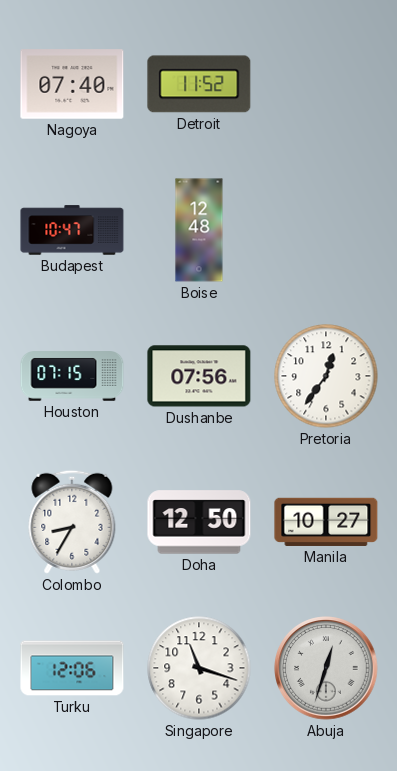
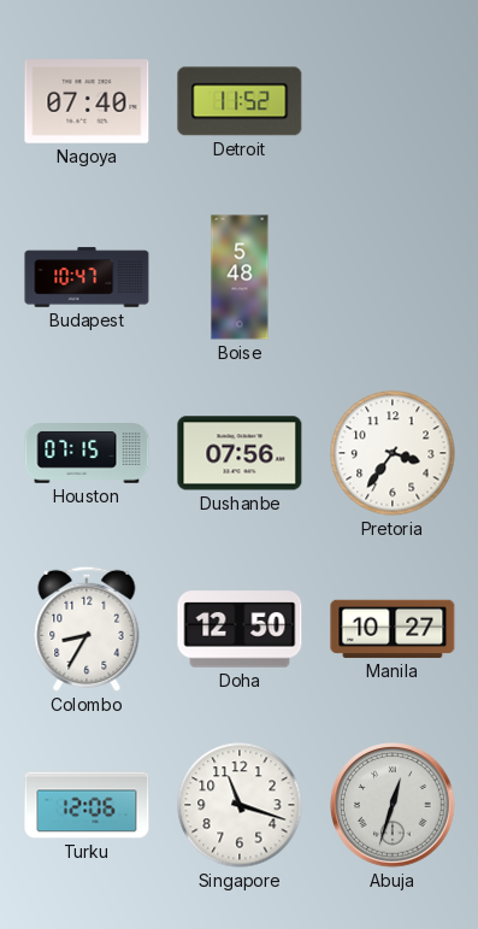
Boise: 12:48 -> 5:48 (240, 277)
Pretoria: 12:36 -> 3:36 (393, 453)
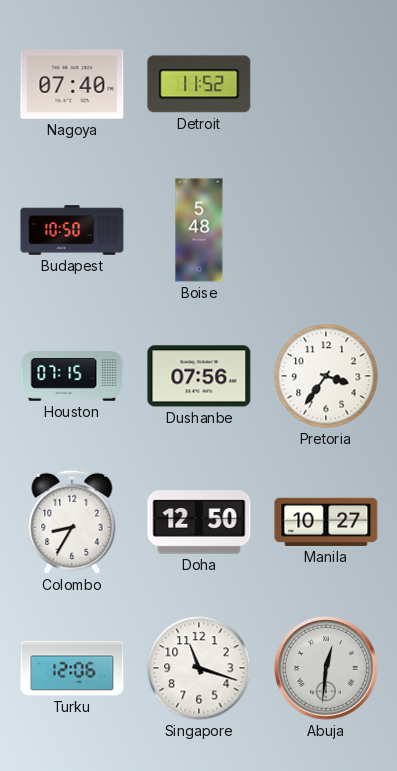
Budapest: 10:47 -> 10:50 (72, 230)
Abuja: 12:33 -> 12:31 (326, 668)
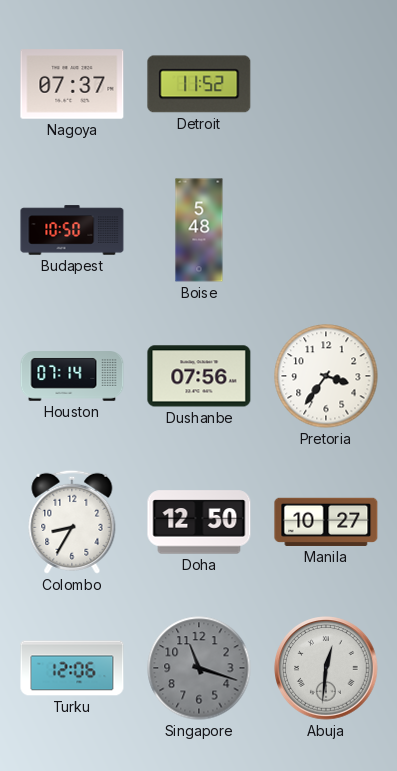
Nagoya: 07:40 -> 07:37 (72, 84)
Houston: 07:15 -> 07:14 (72, 376)
Singapore dial: white -> grey (199, 668)
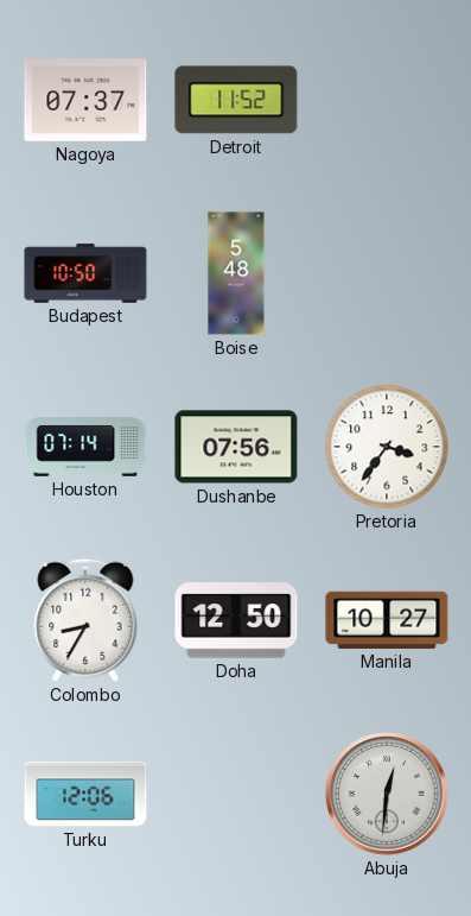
Singapore: 11:18 -> none (199, 668)
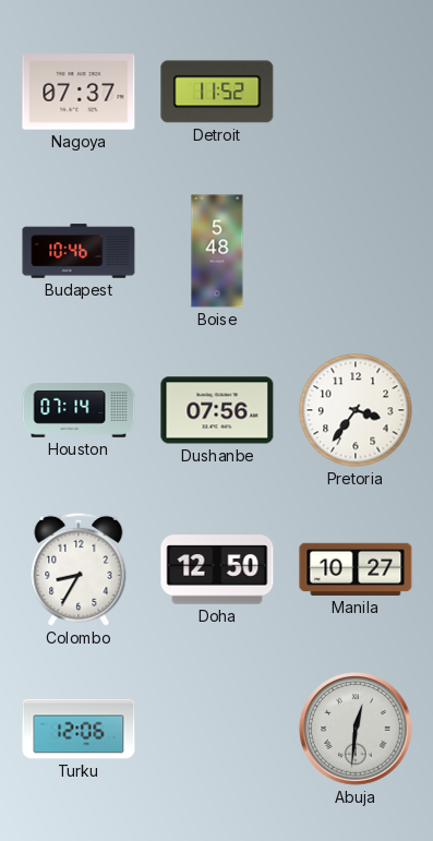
Budapest: 10:50 -> 10:46 (79, 251)
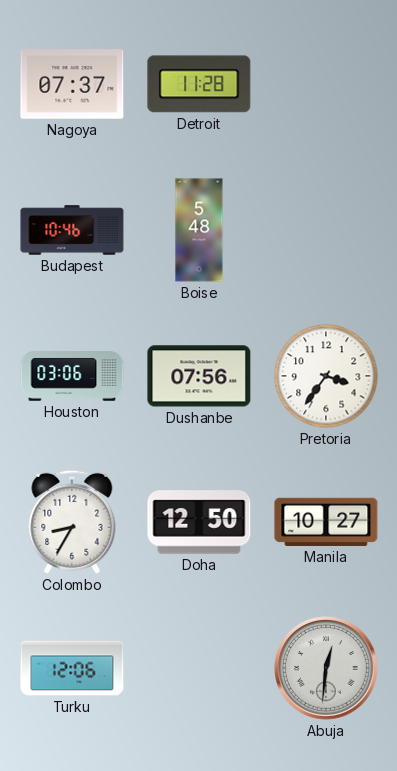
Detroit: 11:52 -> 11:28 (199, 84)
Houston: 07:14 -> 03:06 (72, 376)
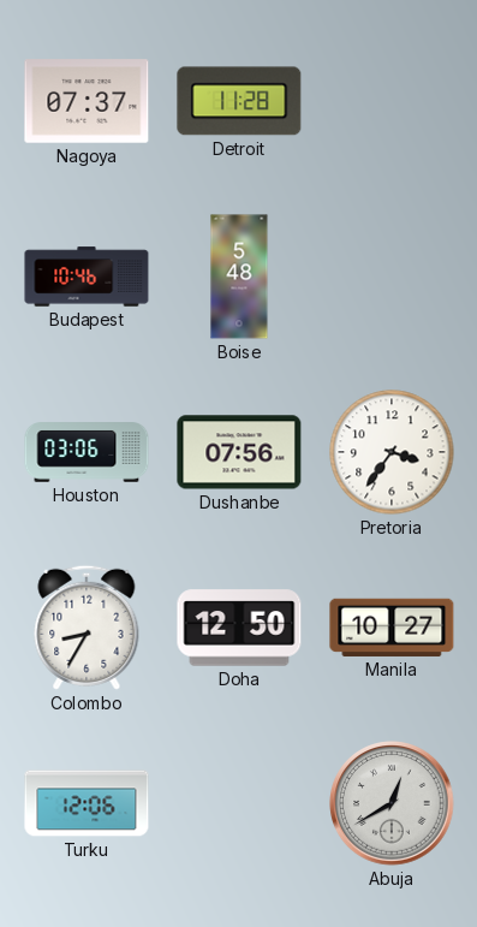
Abuja: 12:31 -> 12:40 (392, 803)
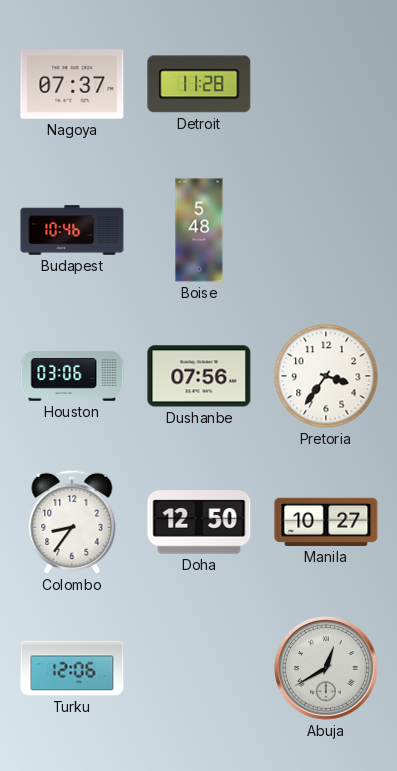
Colombo: 8:35 -> 8:36 (72, 522)
